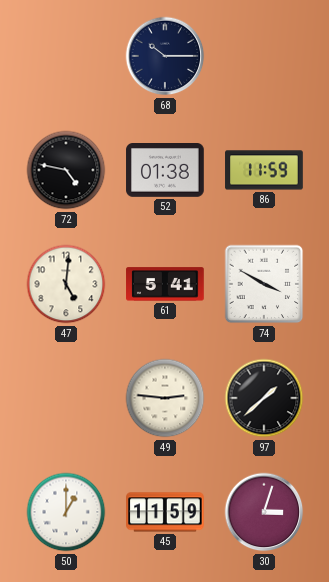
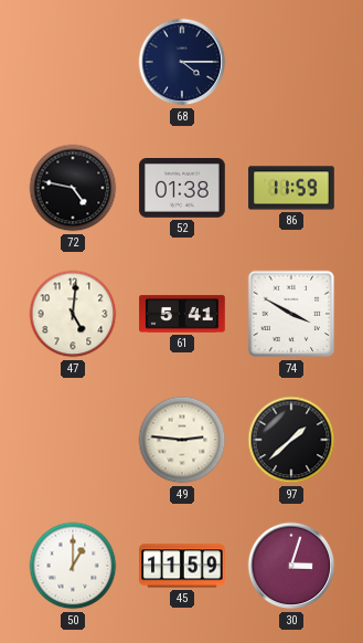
68: 10:15 -> 4:15 (182, 62)
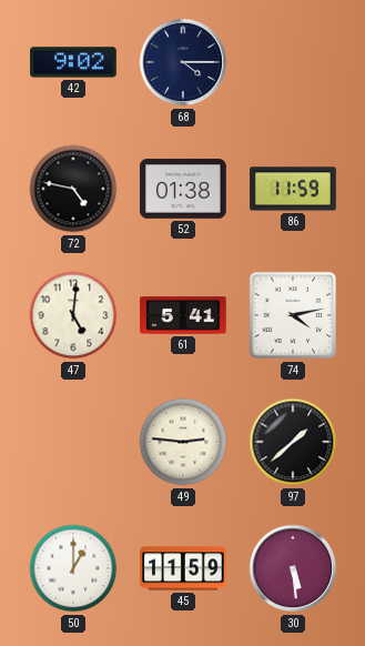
42: none -> 9:02 (73, 62)
74: 3:50 -> 4:13 (293, 315)
30: 3:03 -> 5:29 (293, 568)
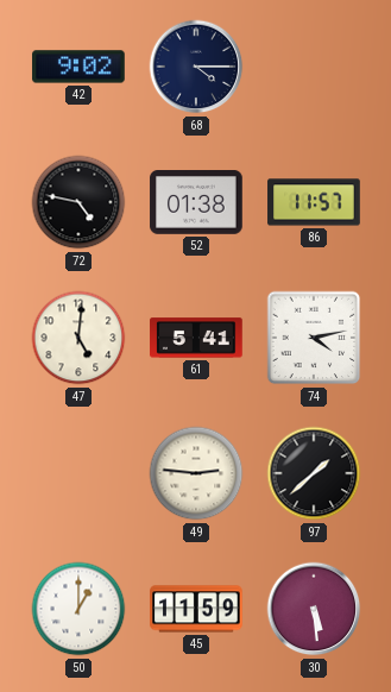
86: 11:59 -> 11:57 (314, 202)
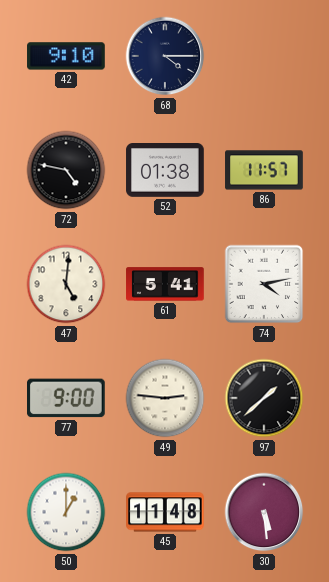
42: 9:02 -> 9:10 (66, 56)
77: none -> 9:00 (67, 398)
45: 11:59 -> 11:48 (165, 512)
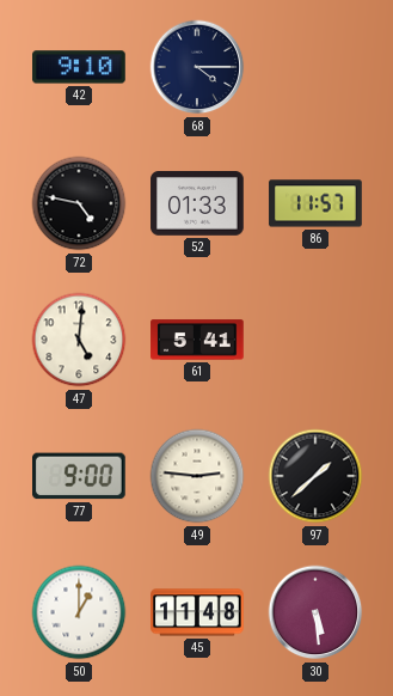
52: 01:38 -> 01:33 (197, 204)
74: 4:13 -> none (264, 284)
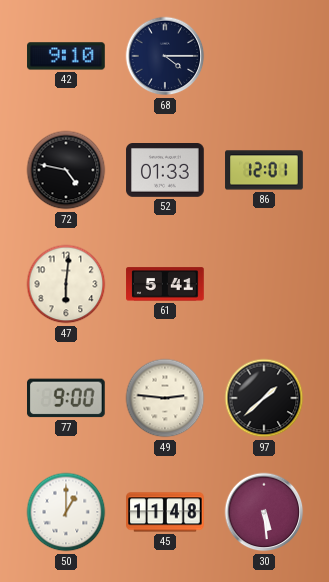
86: 11:57 -> 12:01 (264, 170)
47: 5:01 -> 6:01 (66, 284)
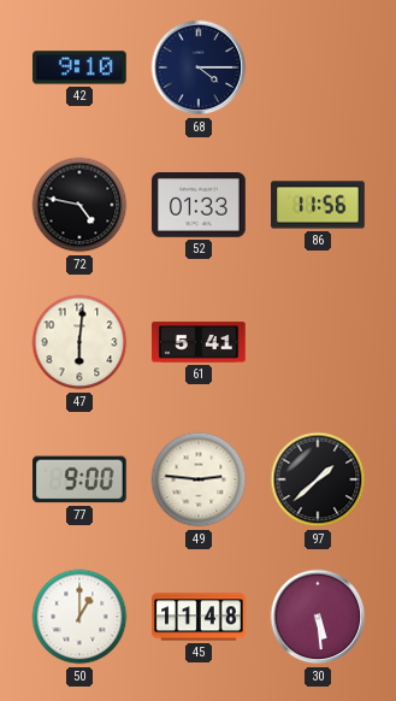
86: 12:01 -> 11:56 (318, 205)
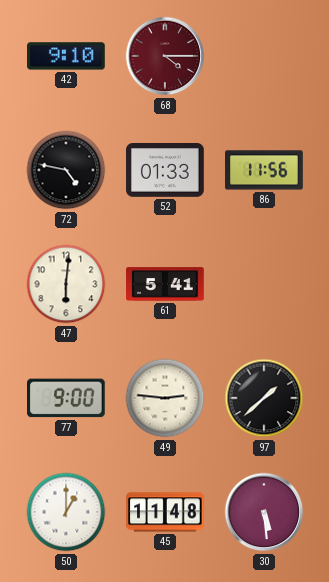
68 dial: navy -> burgundy (165, 56)
